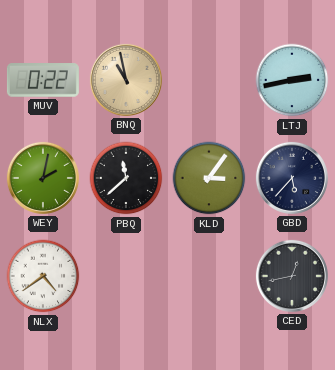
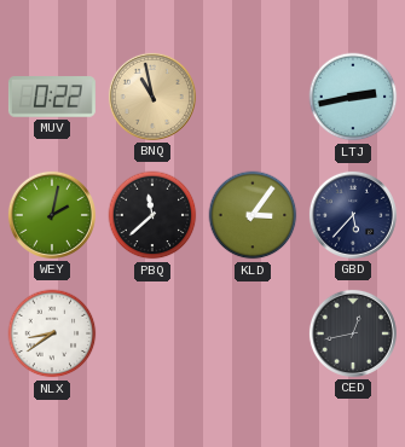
NLX: 4:39 -> 8:39 (52, 333)
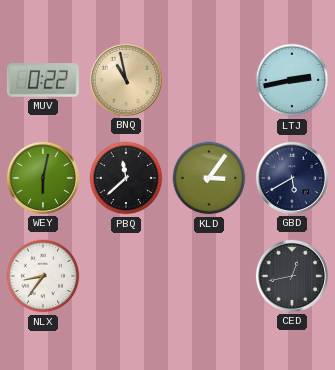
WEY: 2:02 -> 6:02 (43, 178)
GBD: 5:37 -> 5:40 (292, 178)
NLX: 8:39 -> 8:36 (43, 276)
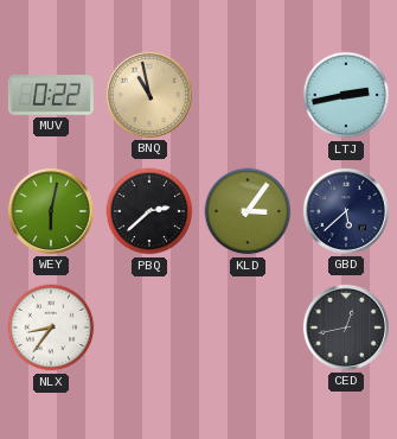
PBQ: 11:38 -> 2:38 (149, 211)
GBD: 5:40 -> 5:38 (346, 211)
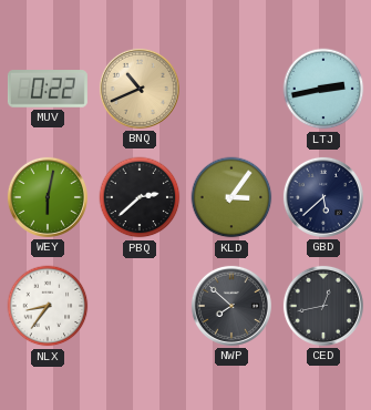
BNQ: 10:58 -> 10:41 (140, 89)
NWP: none -> 7:52 (231, 306)
